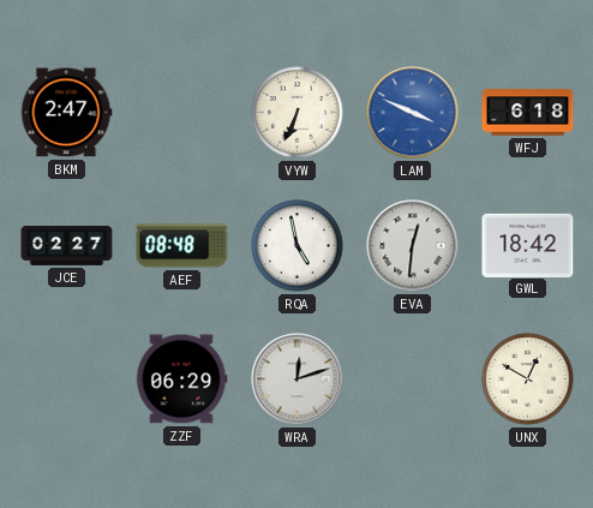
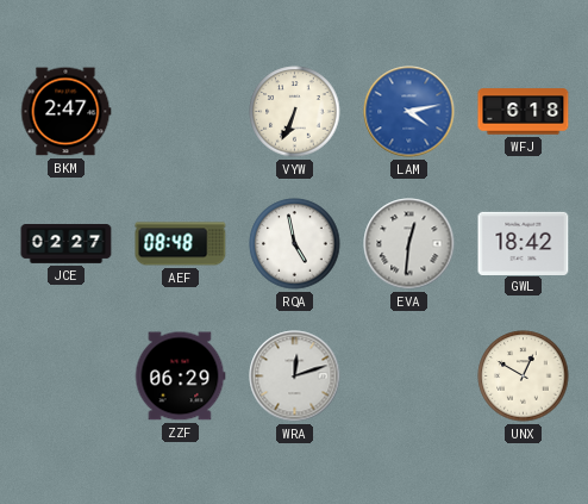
LAM: 3:49 -> 4:13 (409, 112)
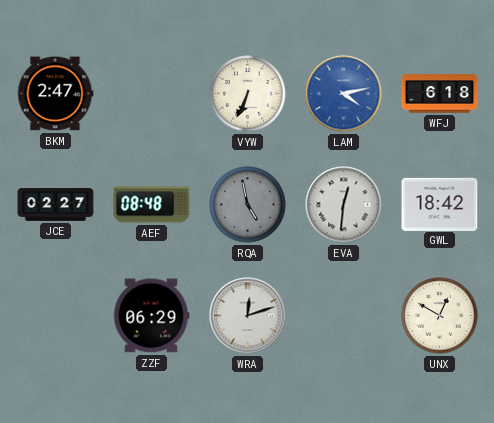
RQA dial: white -> grey (248, 205)
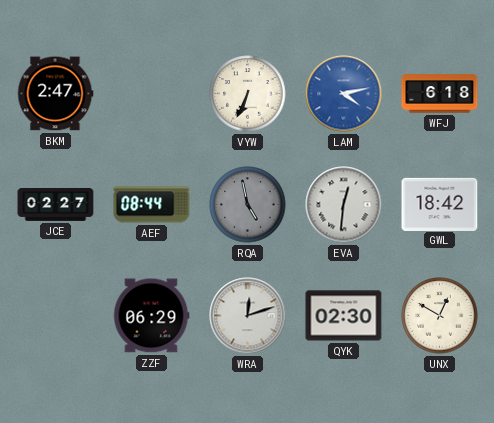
AEF: 08:48 -> 08:44 (152, 205)
QYK: none -> 02:30 (344, 316)
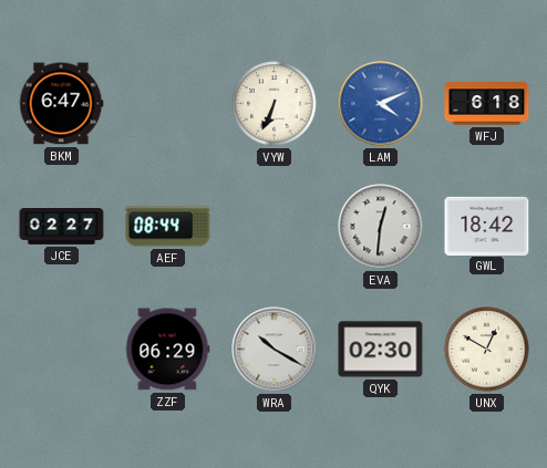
BKM: 2:47 -> 6:47 (62, 104)
LAM: 4:13 -> 4:11 (381, 104)
RQA: 4:58 -> none (248, 205)
WRA: 12:12 -> 10:20 (275, 350)
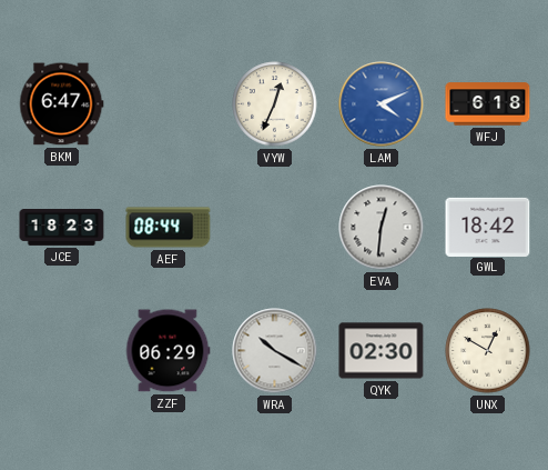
VYW: 6:34 -> 12:34 (275, 104)
JCE: 02:27 -> 18:23 (62, 228)
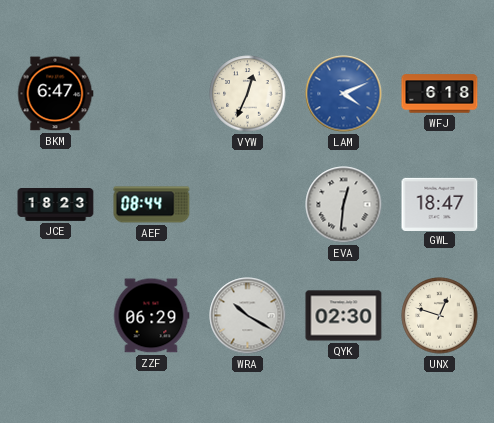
GWL: 18:42 -> 18:47 (440, 204)
UNX: 12:50 -> 12:48 (440, 316)
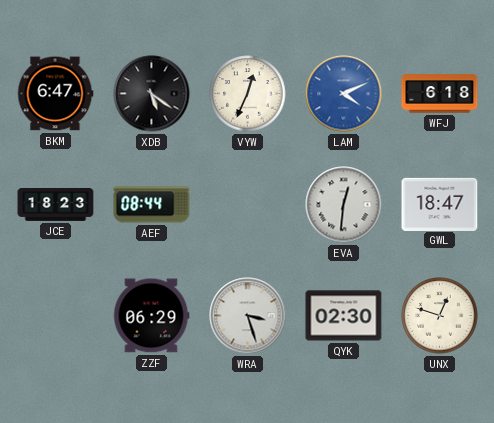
XDB: none -> 5:21 (152, 94)
WRA: 10:20 -> 3:27 (248, 316)
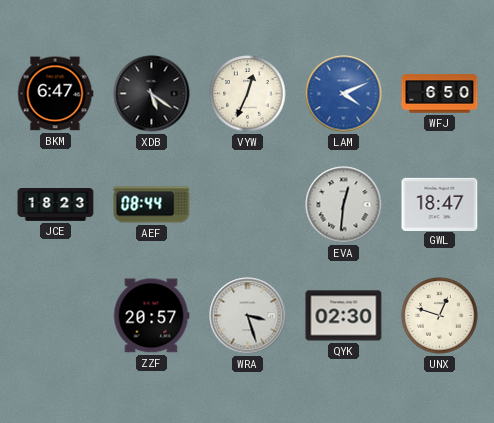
WFJ: 6:18 -> 6:50 (440, 94)
ZZF: 06:29 -> 20:57 (151, 316)
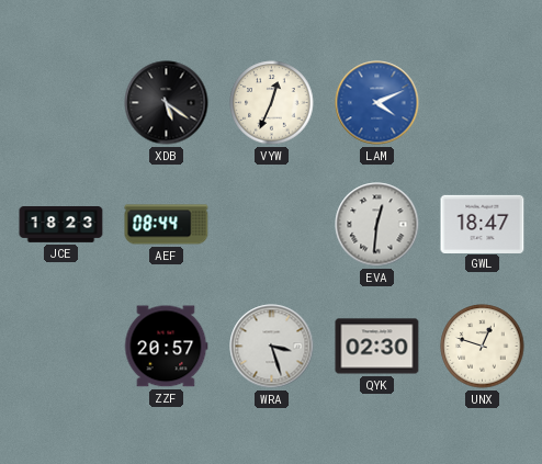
BKM: 6:47 -> none (56, 94)
WFJ: 6:50 -> none (440, 94)
